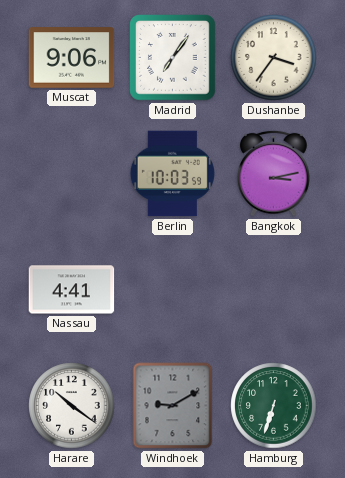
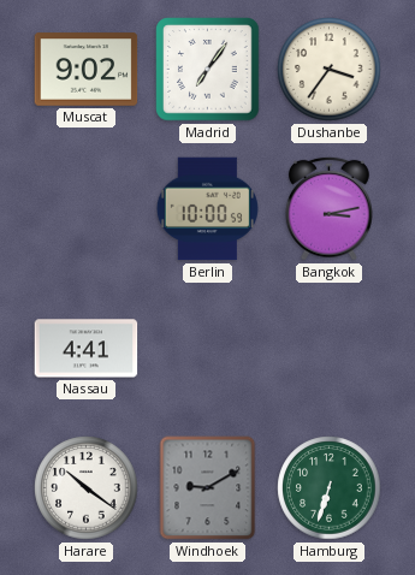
Muscat: 9:06 -> 9:02 (87, 70)
Berlin: 10:03 -> 10:00 (207, 209)
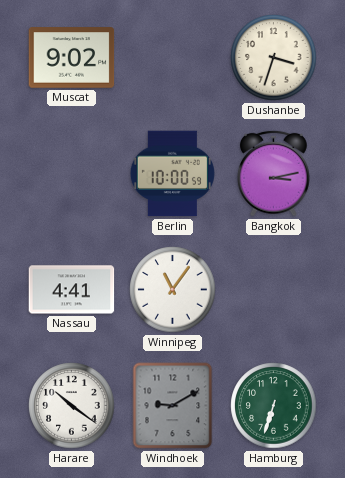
Madrid: 7:06 -> none (208, 70)
Dushanbe: 3:36 -> 3:33 (274, 58)
Winnipeg: none -> 11:06 (173, 290)
